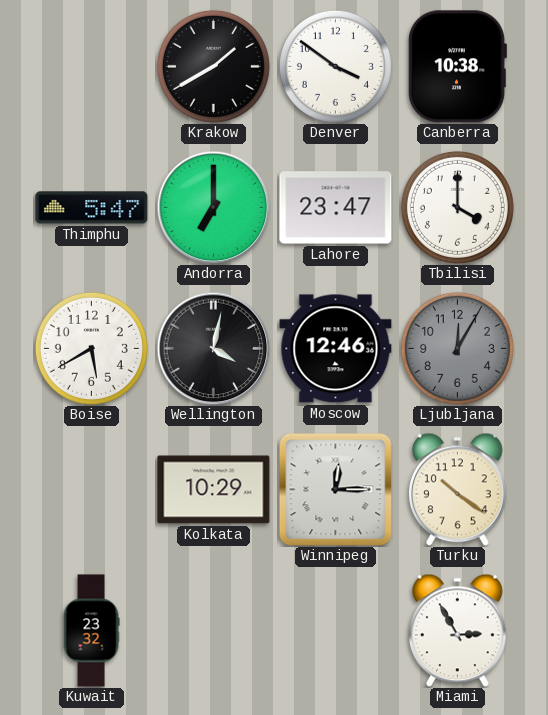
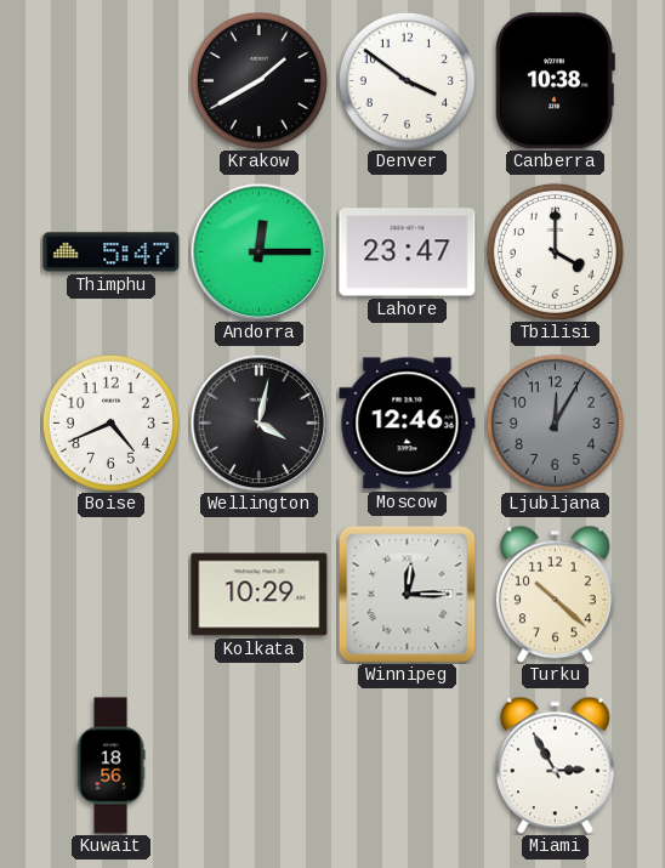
Andorra: 7:00 -> 12:15 (258, 251)
Boise: 5:40 -> 4:41 (110, 422)
Turku: 10:21 -> 10:22 (555, 594)
Kuwait: 23:32 -> 18:56 (110, 766)
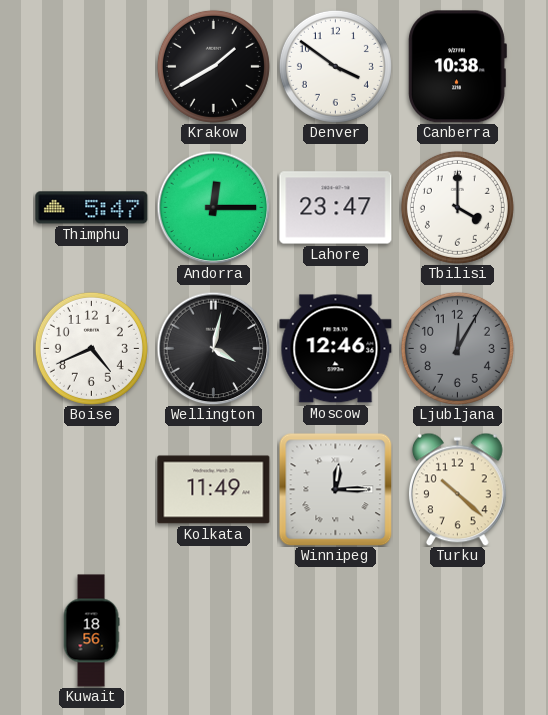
Kolkata: 10:29 -> 11:49 (214, 490)
Miami: 2:55 -> none (555, 765)
